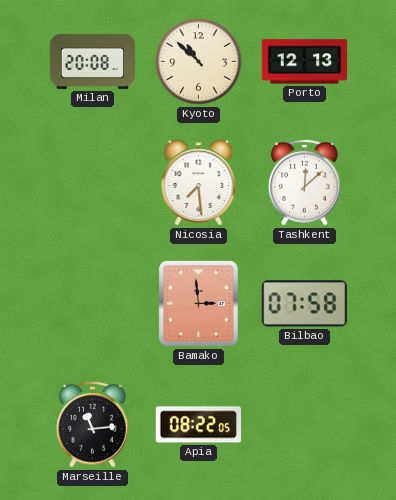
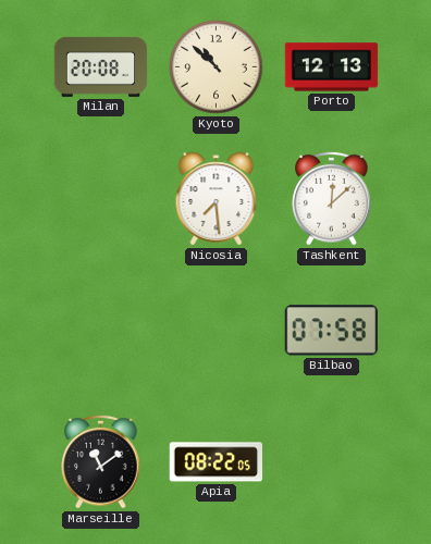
Bamako: 2:59 -> none (198, 303)
Marseille: 11:14 -> 11:09 (101, 461)
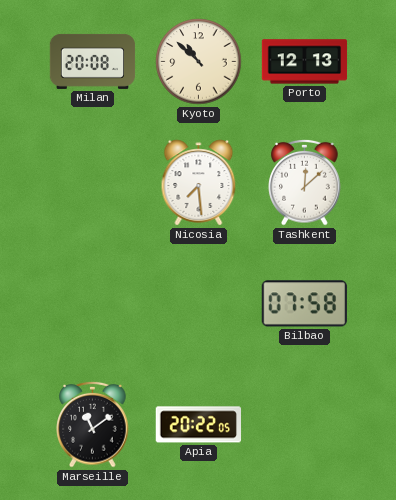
Apia: 08:22 -> 20:22 (198, 425)
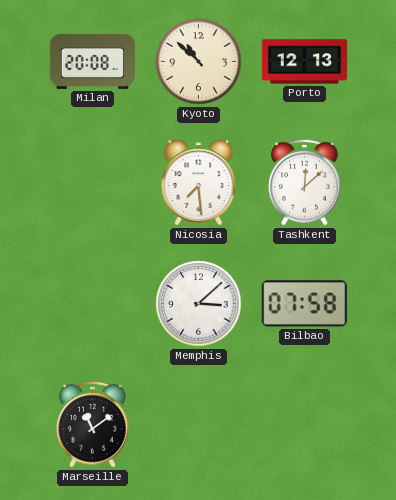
Memphis: none -> 3:08 (199, 304)
Apia: 20:22 -> none (198, 425)
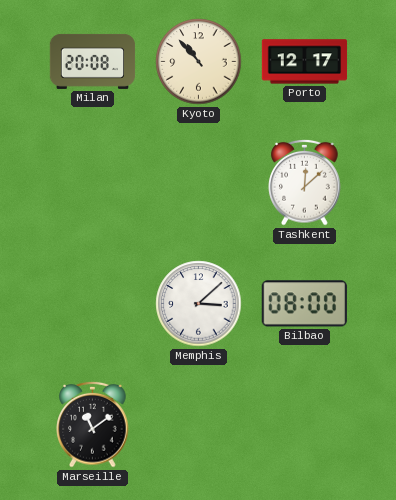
Kyoto: 10:52 -> 10:53 (199, 62)
Porto: 12:13 -> 12:17 (305, 62)
Nicosia: 7:29 -> none (199, 183)
Bilbao: 07:58 -> 08:00 (304, 304)
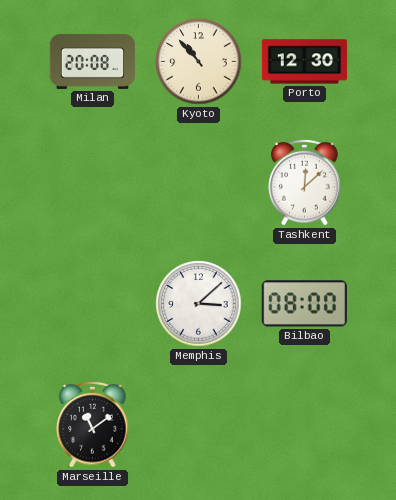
Porto: 12:17 -> 12:30 (305, 62)
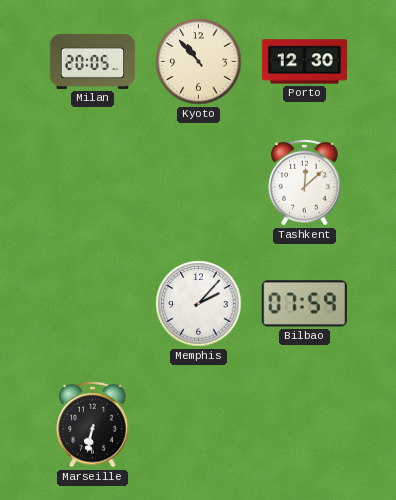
Milan: 20:08 -> 20:05 (93, 61)
Memphis: 3:08 -> 2:07 (199, 304)
Bilbao: 08:00 -> 07:59 (304, 304)
Marseille: 11:09 -> 6:32 (93, 424)
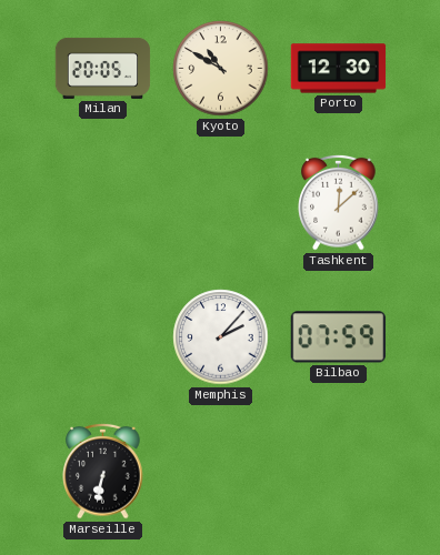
Kyoto: 10:53 -> 10:50 (221, 69)
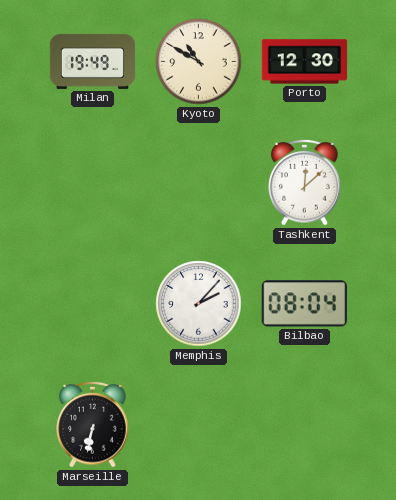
Milan: 20:05 -> 19:49 (93, 61)
Bilbao: 07:59 -> 08:04 (304, 304)
